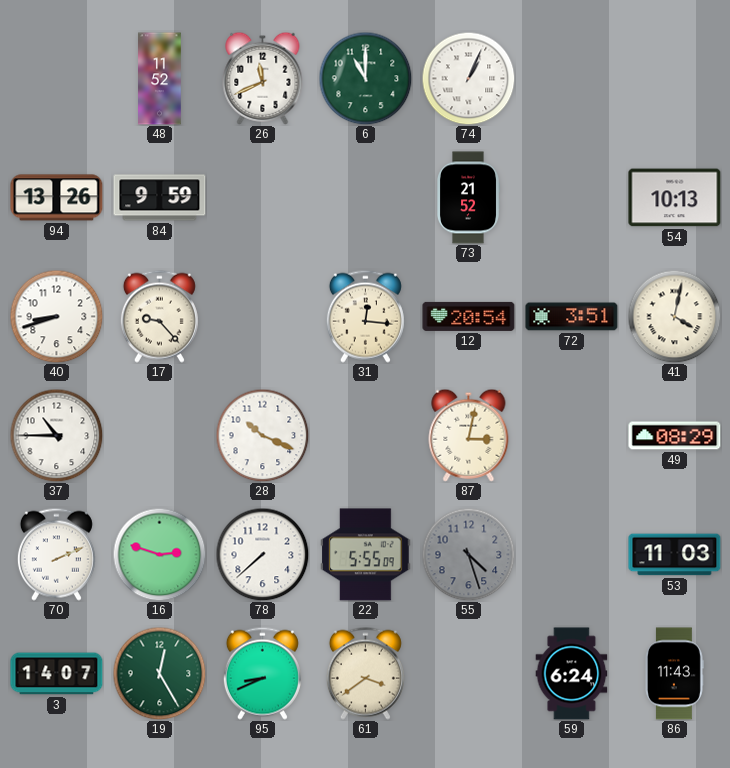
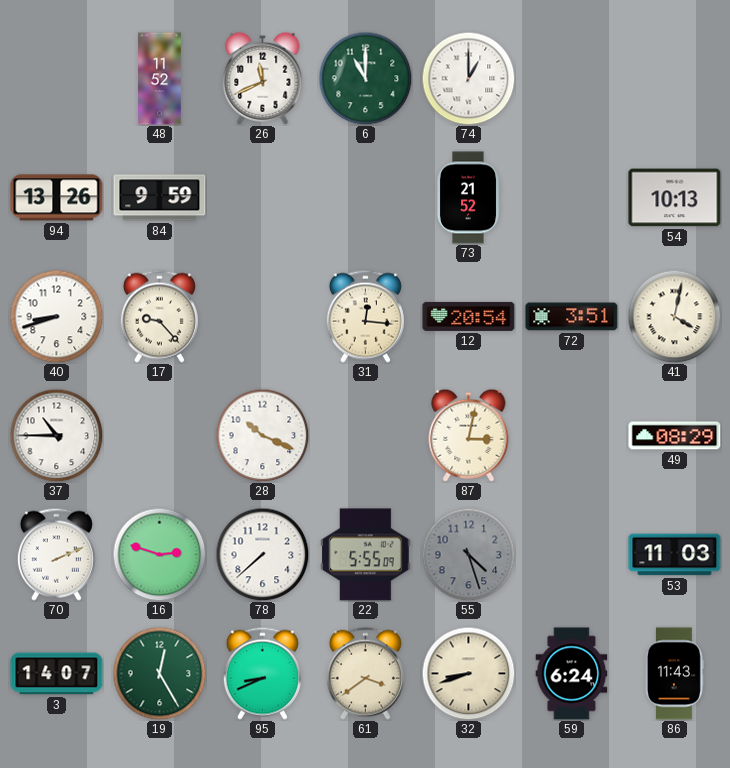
74: 1:04 -> 1:00 (468, 78)
32: none -> 8:42 (468, 673)
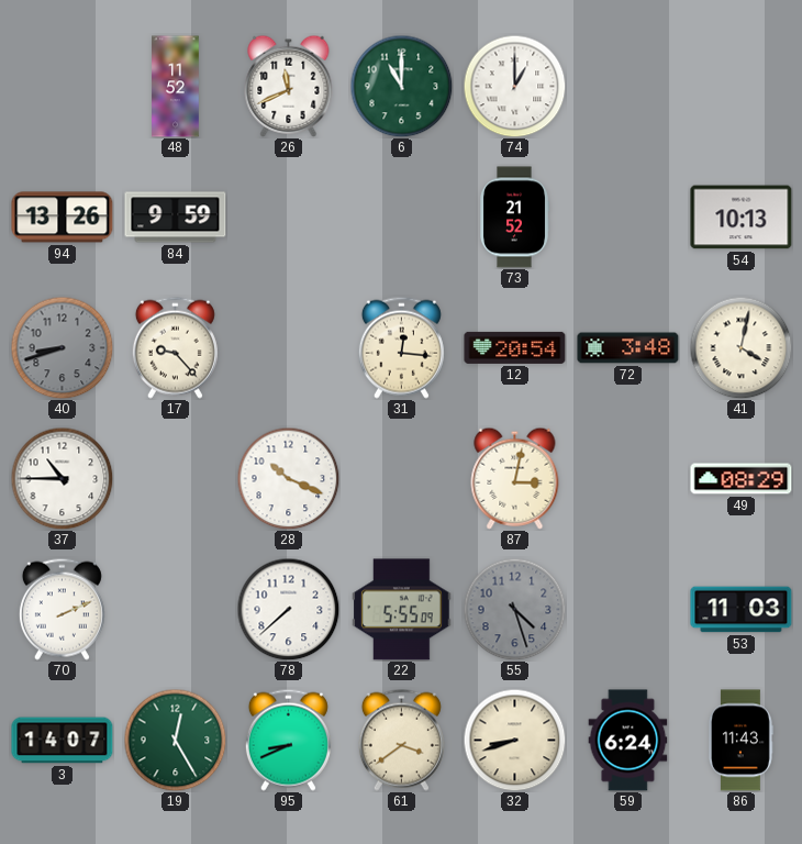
40 dial: white -> grey (62, 347)
72: 3:51 -> 3:48 (628, 348)
16: 2:48 -> none (159, 554)
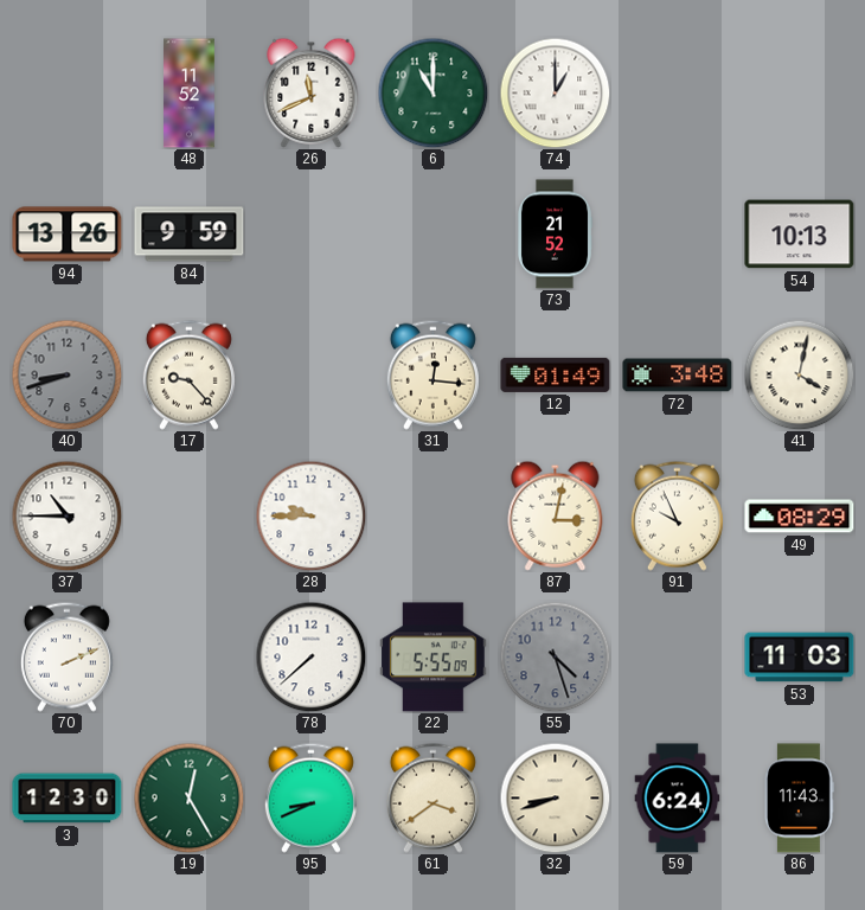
12: 20:54 -> 01:49 (556, 374)
28: 10:19 -> 9:45 (310, 515)
91: none -> 9:56 (677, 515)
3: 14:07 -> 12:30 (68, 799)
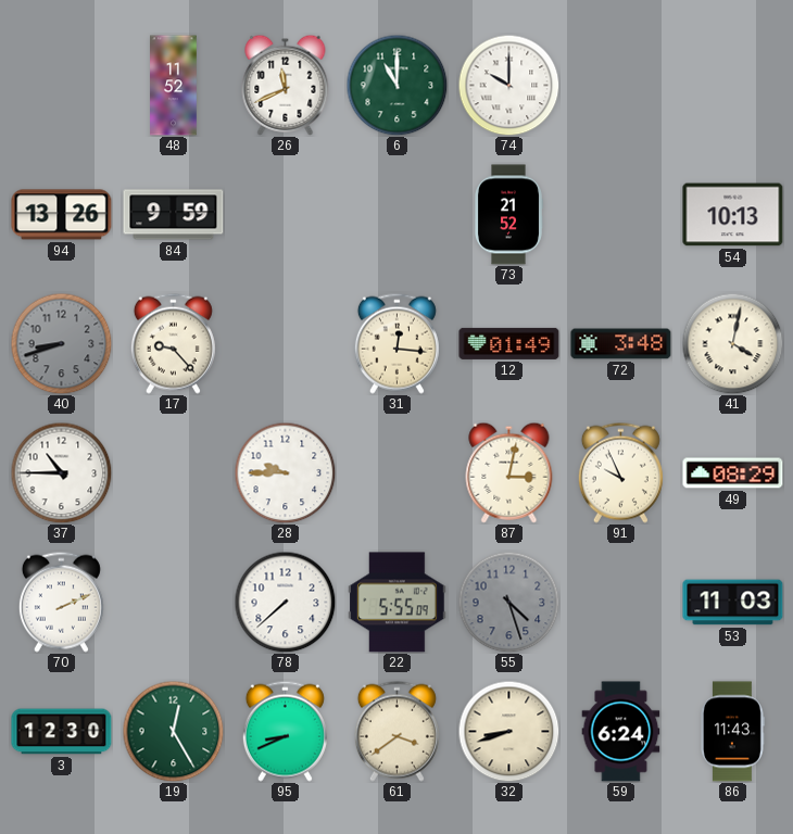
74: 1:00 -> 10:00 (508, 85)
